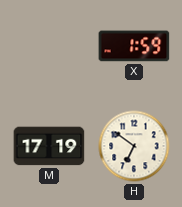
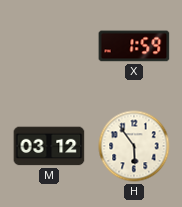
M: 17:19 -> 03:12 (49, 146)
H: 6:51 -> 5:54 (134, 146)
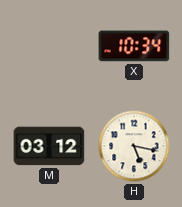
X: 1:59 -> 10:34 (134, 46)
H: 5:54 -> 5:17 (134, 146)
